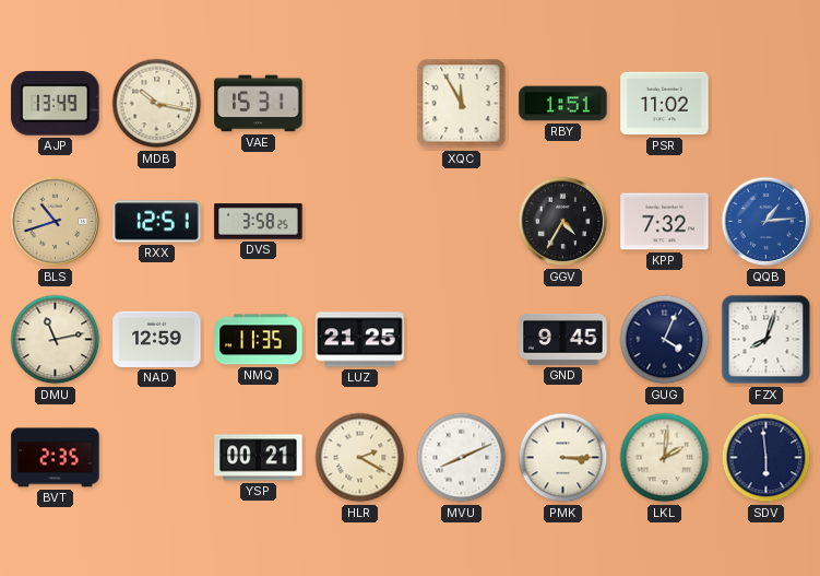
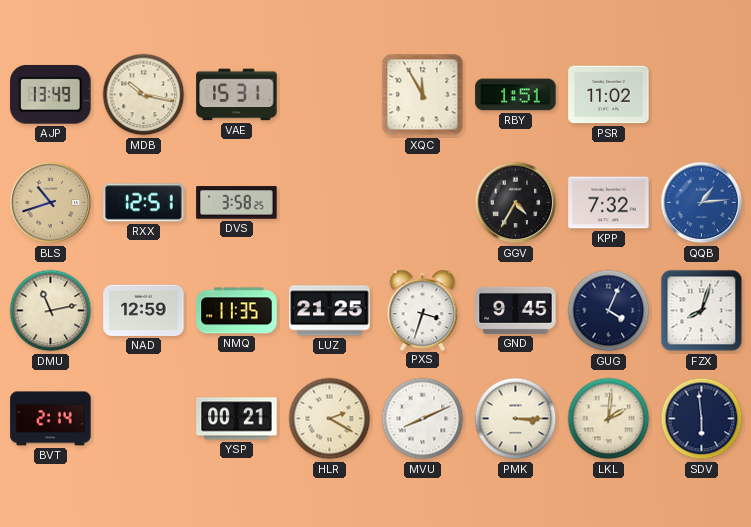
PXS: none -> 3:33 (423, 310)
BVT: 2:35 -> 2:14 (51, 419)
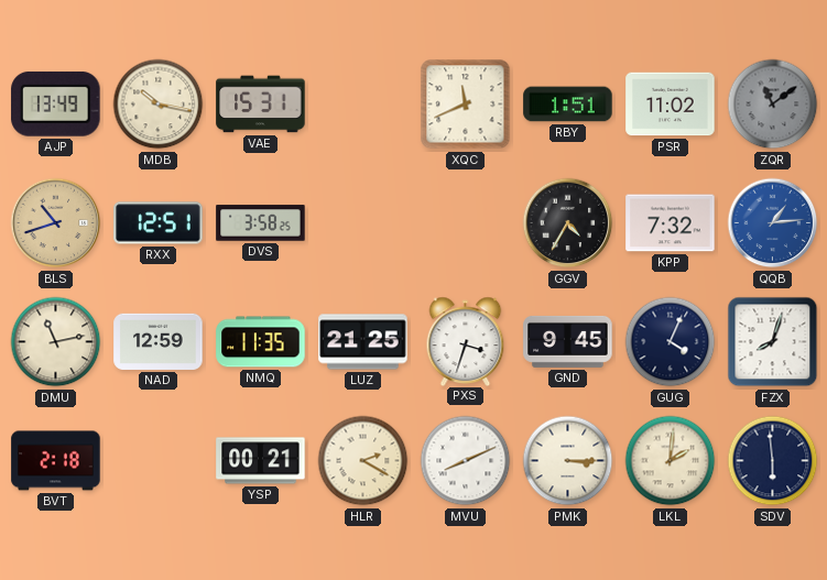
XQC: 11:55 -> 11:41 (466, 105)
ZQR: none -> 11:09 (773, 105)
BVT: 2:14 -> 2:18 (56, 461)
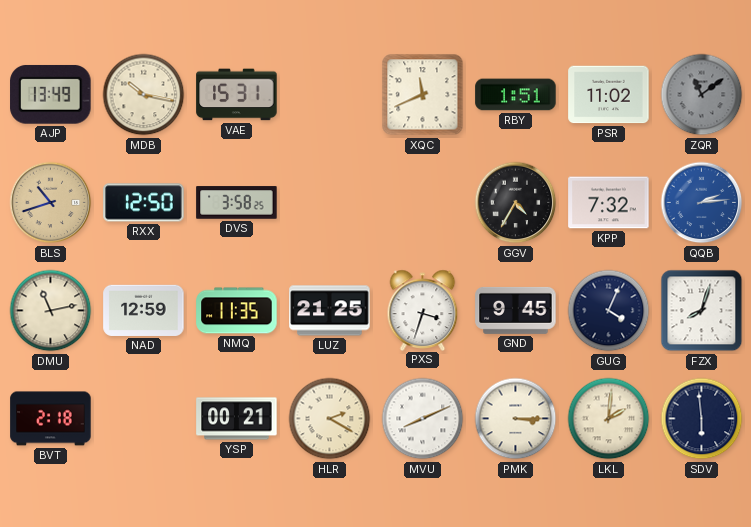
RXX: 12:51 -> 12:50 (144, 203)
QQB: 1:14 -> 2:14 (702, 203)
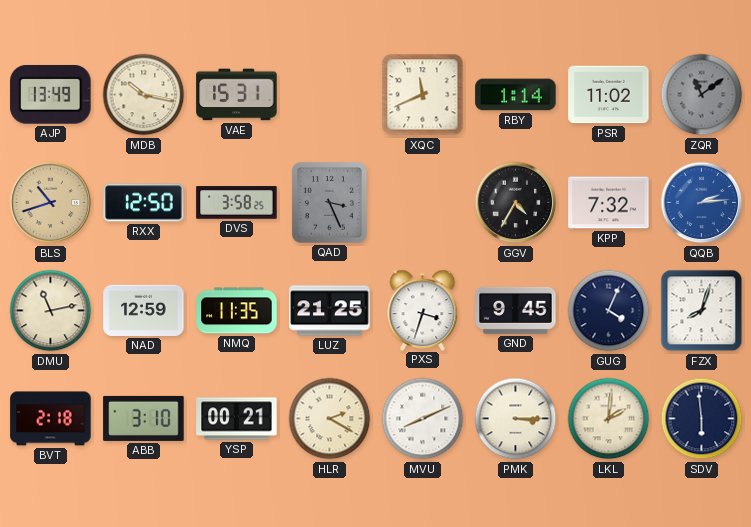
RBY: 1:51 -> 1:14 (516, 95)
QAD: none -> 3:26 (330, 203)
ABB: none -> 3:10 (144, 418)
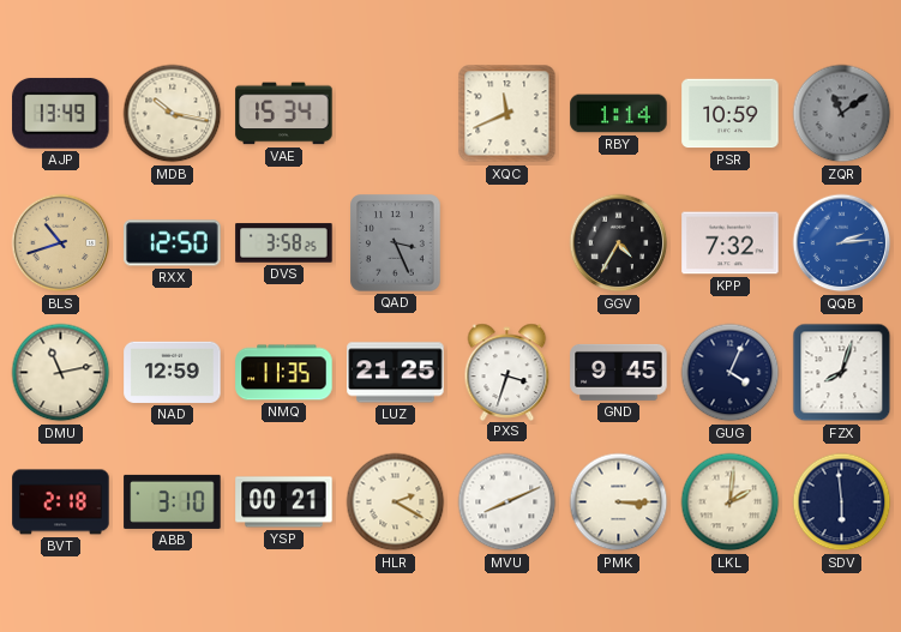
VAE: 15:31 -> 15:34 (284, 114)
PSR: 11:02 -> 10:59 (731, 114)
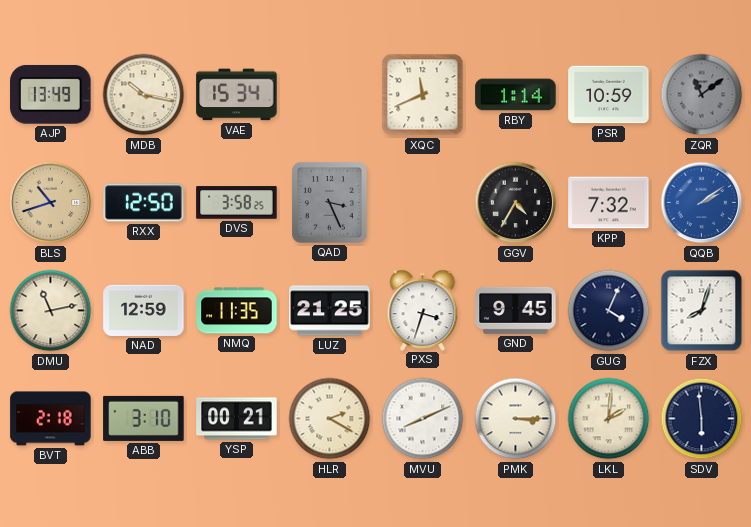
QQB: 2:14 -> 2:09 (702, 203)
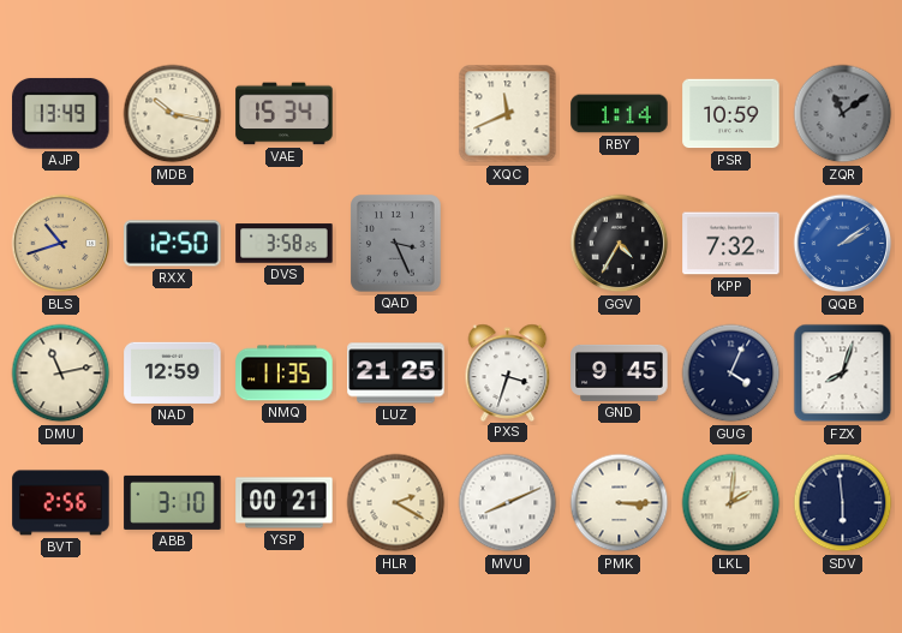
BVT: 2:18 -> 2:56 (61, 503)
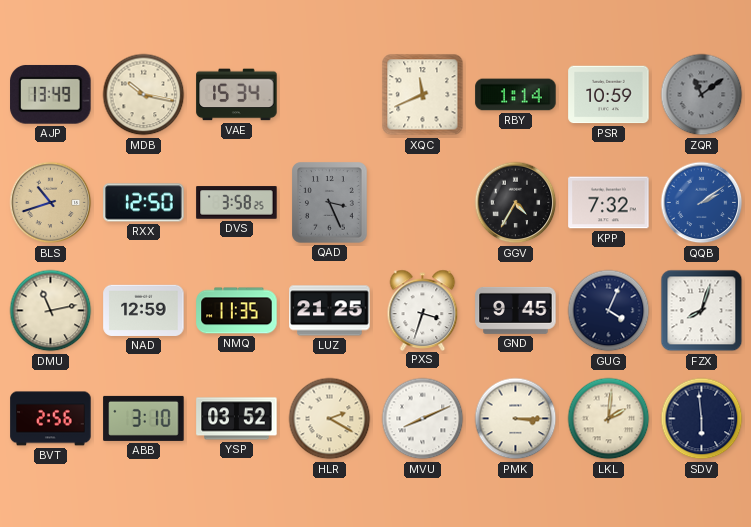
YSP: 00:21 -> 03:52 (237, 419)
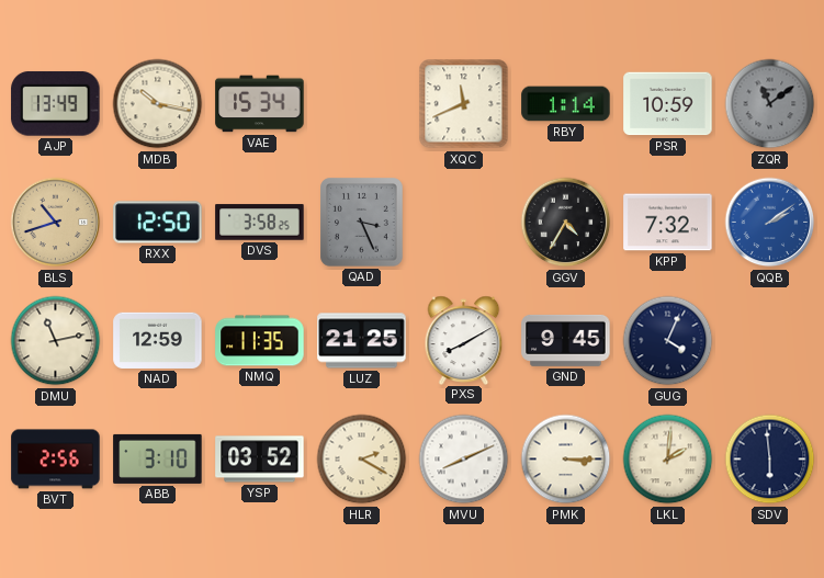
PXS: 3:33 -> 8:10 (464, 340)
FZX: 8:03 -> none (702, 311)
